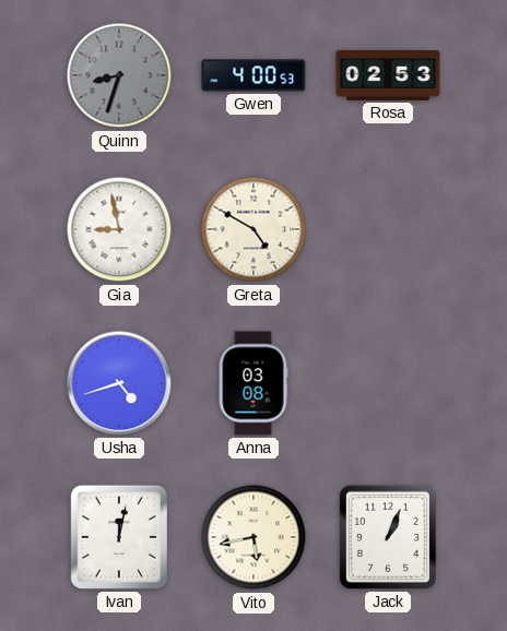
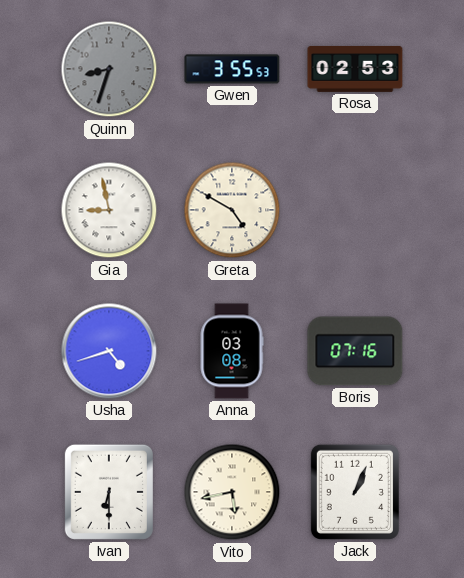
Gwen: 4:00 -> 3:55 (232, 69)
Boris: none -> 07:16 (355, 351)
Ivan: 12:02 -> 6:30 (109, 492)
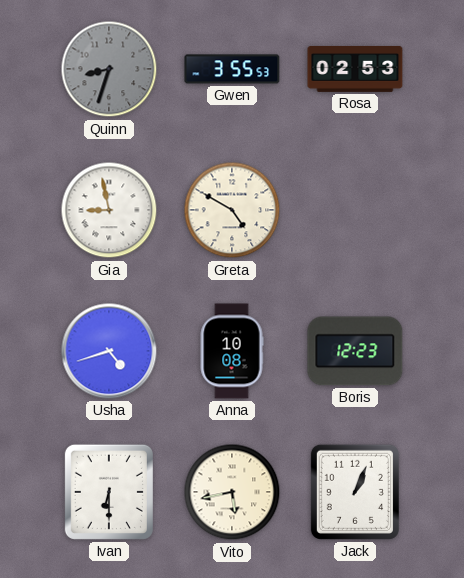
Anna: 03:08 -> 10:08 (232, 351)
Boris: 07:16 -> 12:23 (355, 351)
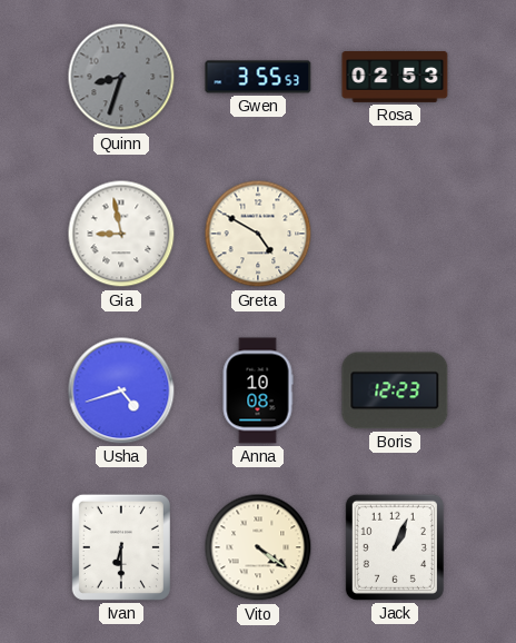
Vito: 5:43 -> 4:21 (258, 547)
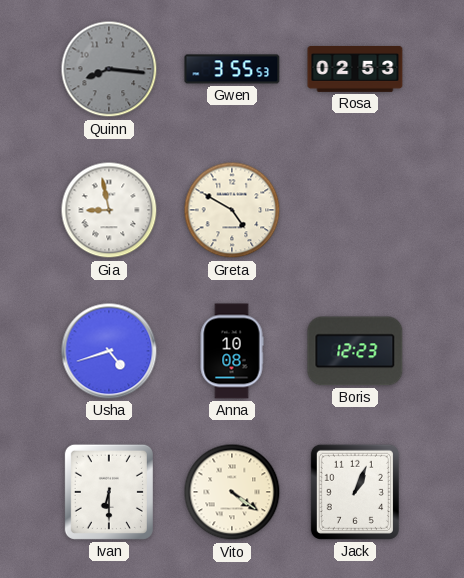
Quinn: 8:33 -> 8:16 (109, 69)
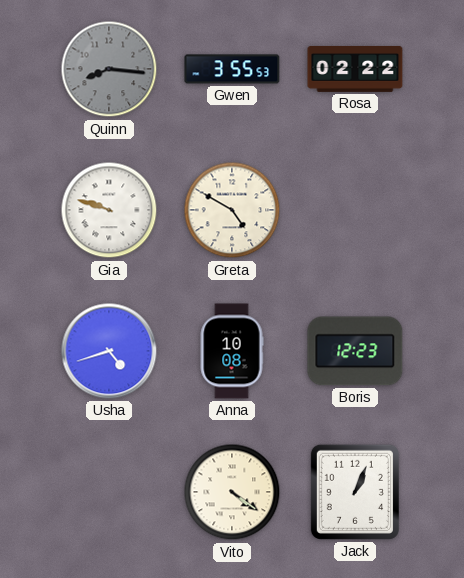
Rosa: 02:53 -> 02:22 (355, 69)
Gia: 8:58 -> 9:48 (109, 210)
Ivan: 6:30 -> none (109, 492)
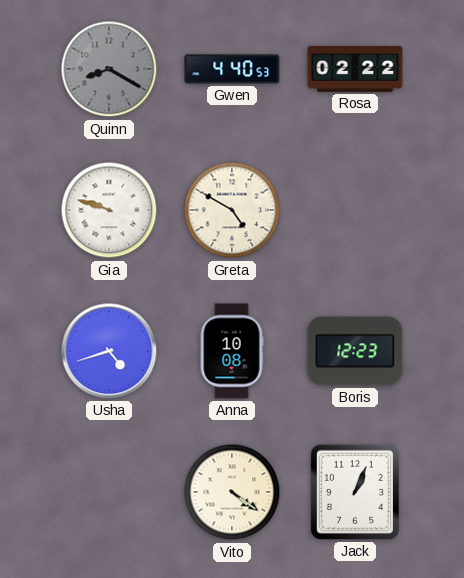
Quinn: 8:16 -> 8:20 (109, 69)
Gwen: 3:55 -> 4:40 (232, 69)
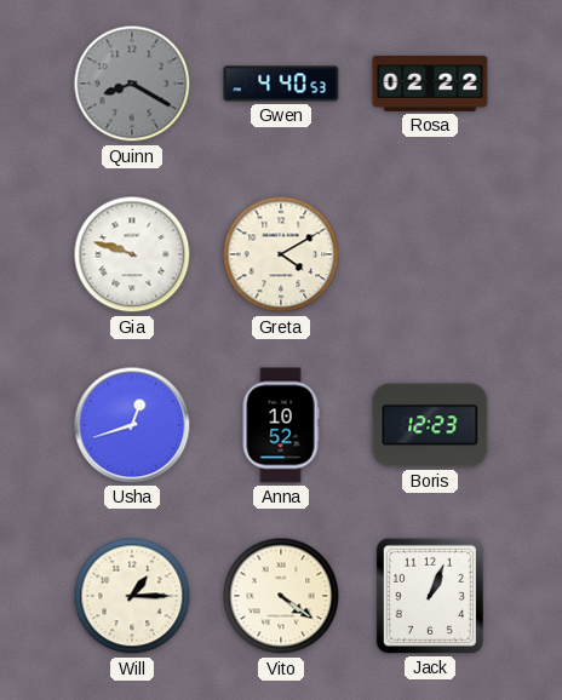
Greta: 4:50 -> 4:10 (281, 254)
Usha: 4:42 -> 12:42 (132, 425)
Anna: 10:08 -> 10:52 (281, 425)
Will: none -> 1:15 (132, 596)
